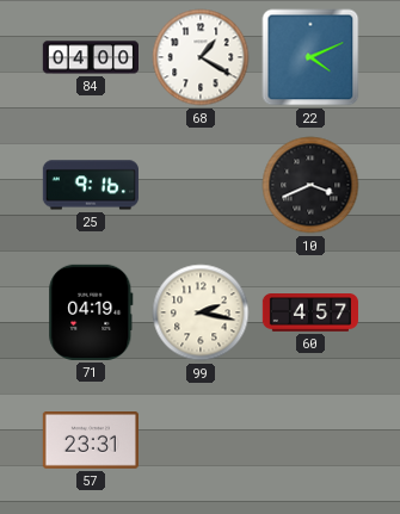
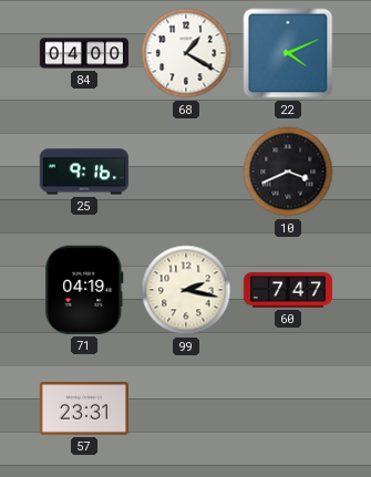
60: 4:57 -> 7:47 (287, 291)
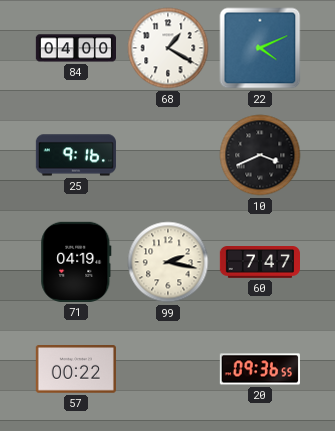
57: 23:31 -> 00:22 (76, 369)
20: none -> 09:36 (260, 369)
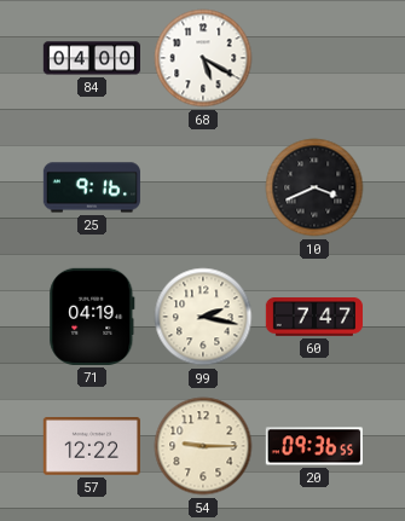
68: 1:20 -> 5:20 (203, 58)
22: 4:11 -> none (260, 48)
57: 00:22 -> 12:22 (92, 446)
54: none -> 9:15 (203, 446)
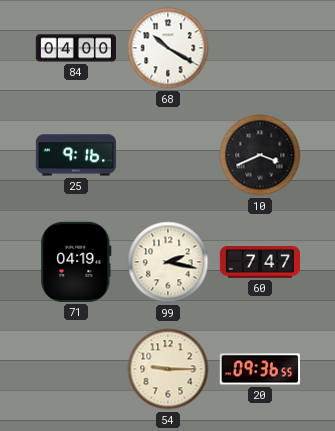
68: 5:20 -> 10:20 (168, 48)
57: 12:22 -> none (92, 446)
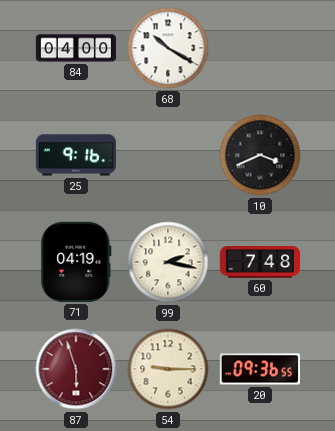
60: 7:47 -> 7:48 (259, 263)
87: none -> 5:57 (76, 369)
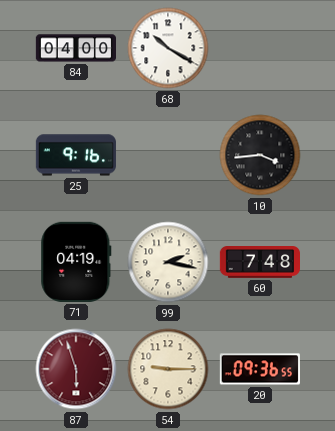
10: 3:41 -> 3:44 (260, 155)
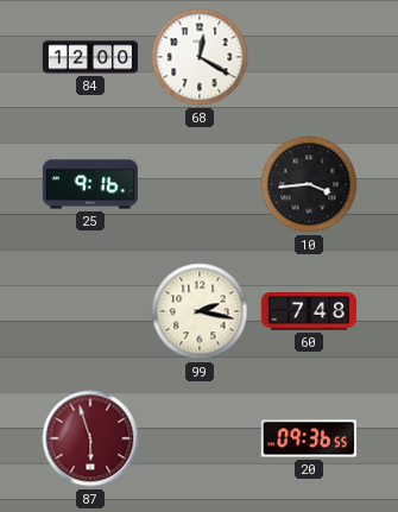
84: 04:00 -> 12:00 (89, 57)
68: 10:20 -> 12:20 (200, 57)
71: 04:19 -> none (76, 262)
54: 9:15 -> none (168, 369)
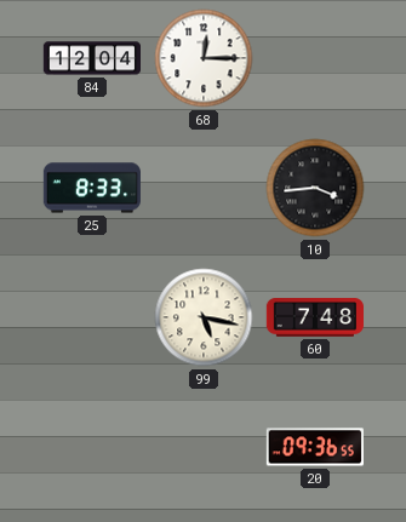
84: 12:00 -> 12:04 (91, 58)
68: 12:20 -> 12:15 (204, 58)
25: 9:16 -> 8:33 (91, 188)
99: 2:17 -> 5:17 (204, 317)
87: 5:57 -> none (90, 438)
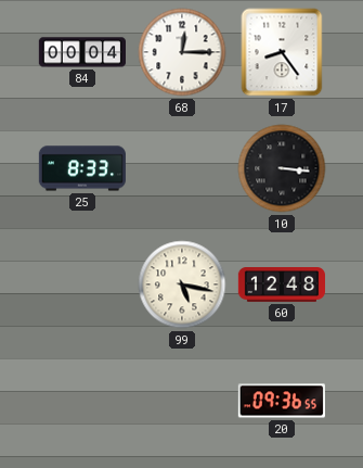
84: 12:04 -> 00:04 (81, 52)
17: none -> 8:24 (282, 52)
10: 3:44 -> 3:16 (282, 168)
60: 7:48 -> 12:48 (281, 286)
